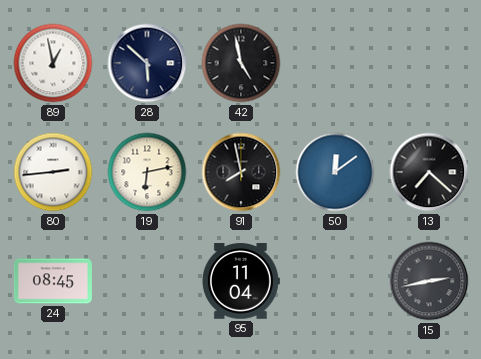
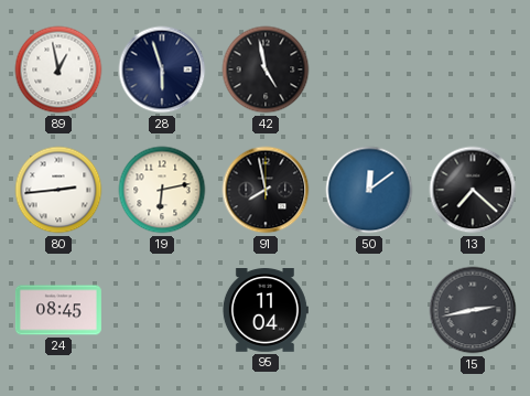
28: 5:52 -> 5:57 (162, 69)
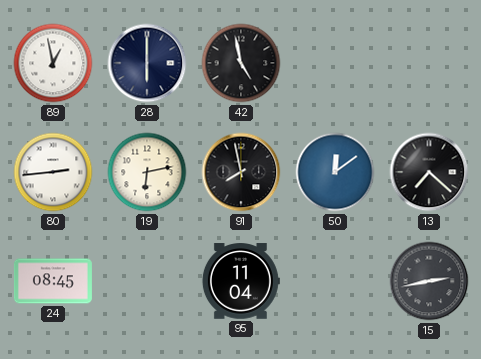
28: 5:57 -> 6:00 (147, 63)
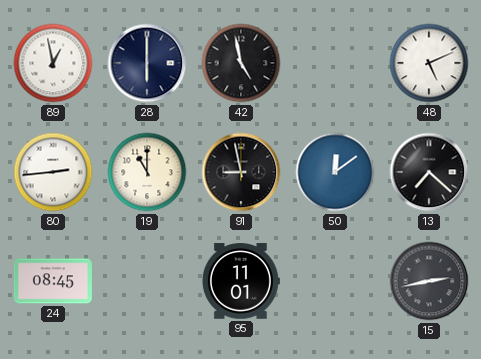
48: none -> 5:11 (429, 63)
19: 6:13 -> 11:00 (147, 172)
91: 7:58 -> 8:58 (241, 172)
95: 11:04 -> 11:01 (241, 281)
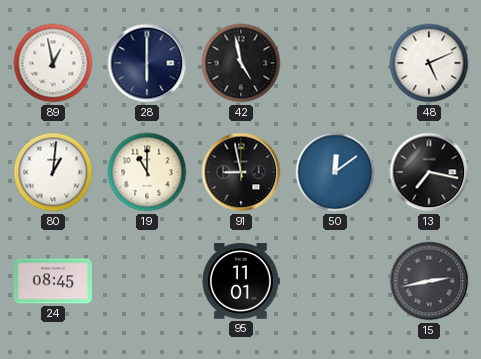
80: 2:44 -> 1:01 (53, 172)
13: 7:22 -> 7:17 (429, 172)
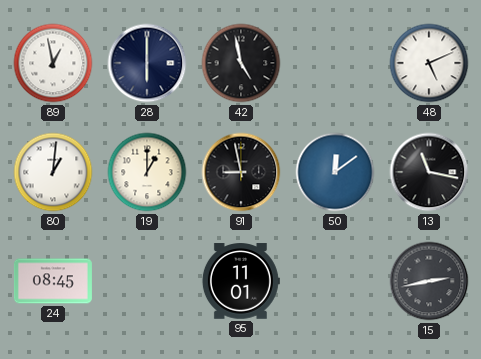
19: 11:00 -> 1:00 (147, 172)
13: 7:17 -> 11:17 (429, 172)
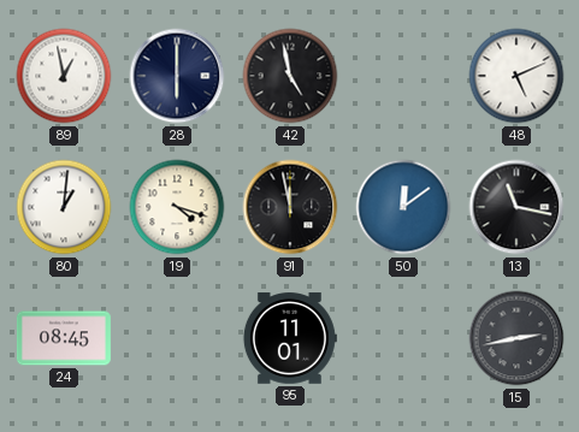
19: 1:00 -> 4:18 (177, 207)
91: 8:58 -> 11:58 (290, 207)
